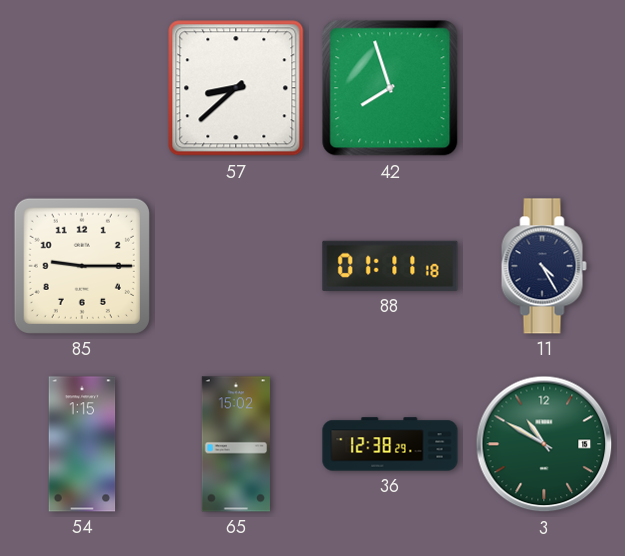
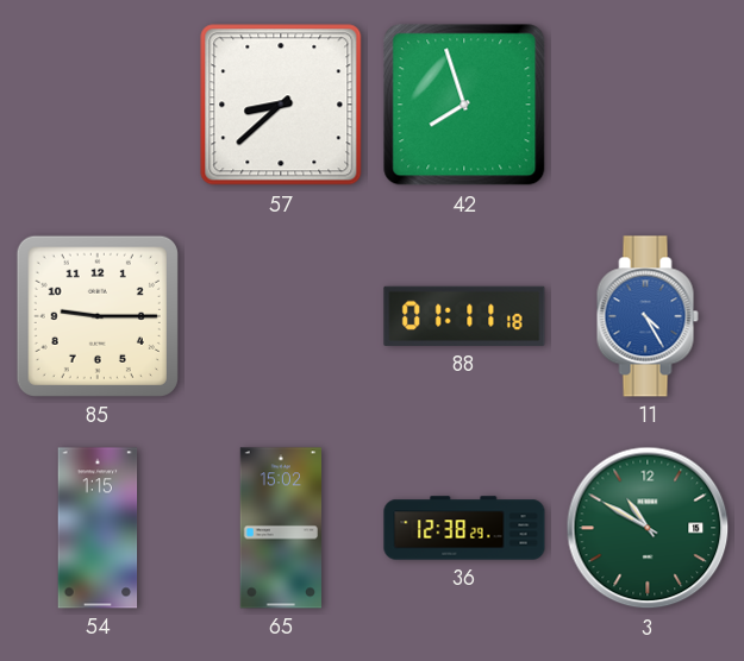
11 dial: navy -> blue (648, 316)
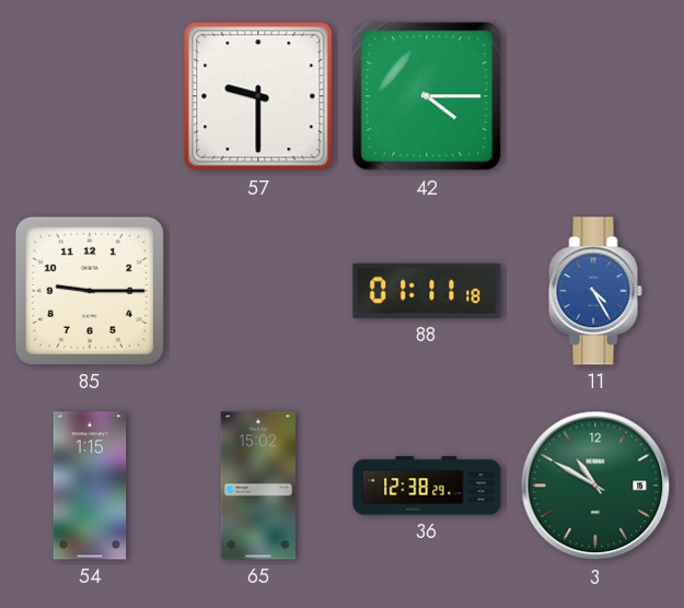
57: 8:38 -> 9:30 (258, 96)
42: 7:57 -> 4:15 (427, 96)
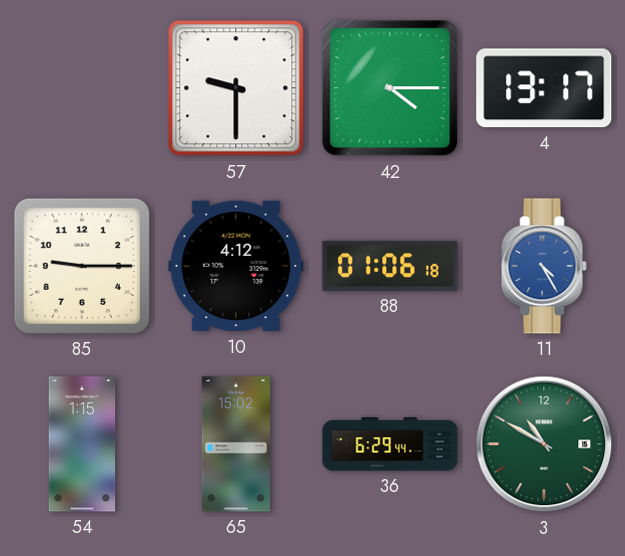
4: none -> 13:17 (544, 88)
10: none -> 4:12 (236, 266)
88: 01:11 -> 01:06 (390, 266)
36: 12:38 -> 6:29 (390, 444)
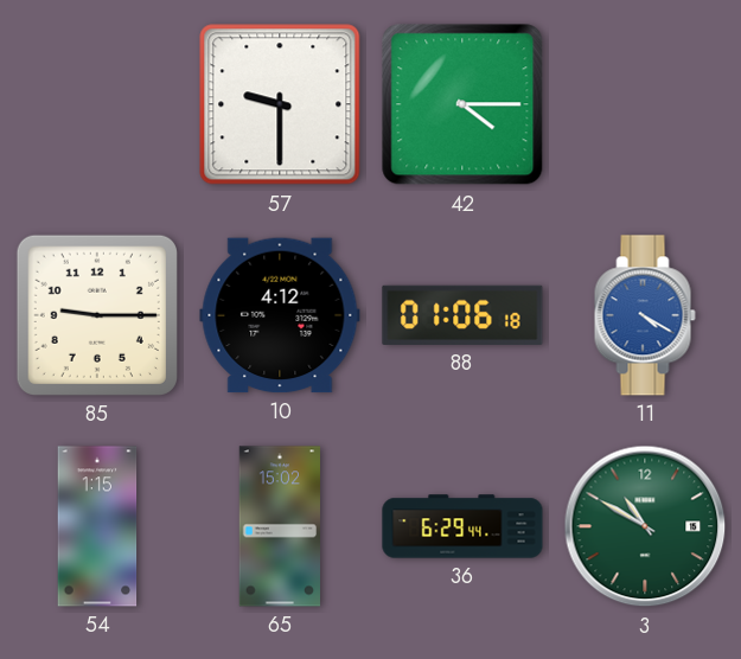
4: 13:17 -> none (544, 88)
11: 4:25 -> 4:20 (645, 315)
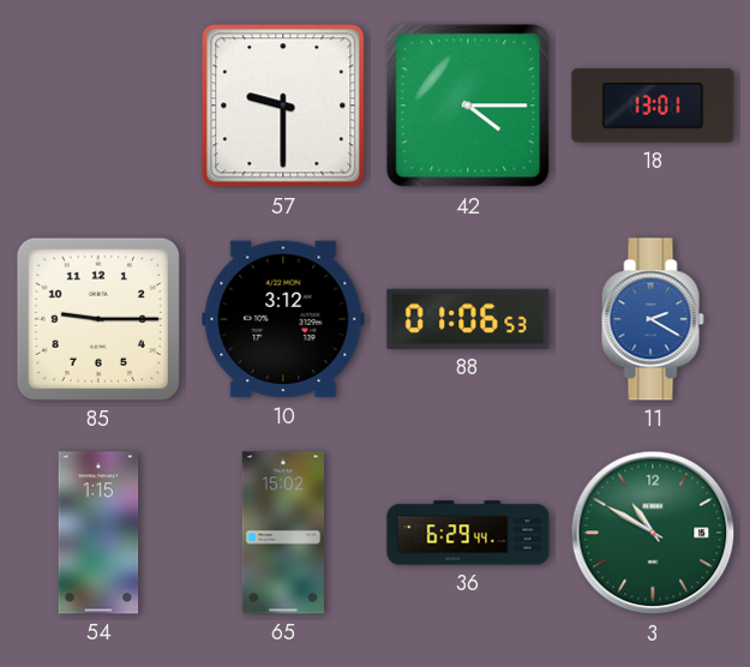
18: none -> 13:01 (653, 106)
10: 4:12 -> 3:12 (283, 319)
88: 01:06:18 -> 01:06:53 (468, 319)
11: 4:20 -> 2:20 (653, 319)
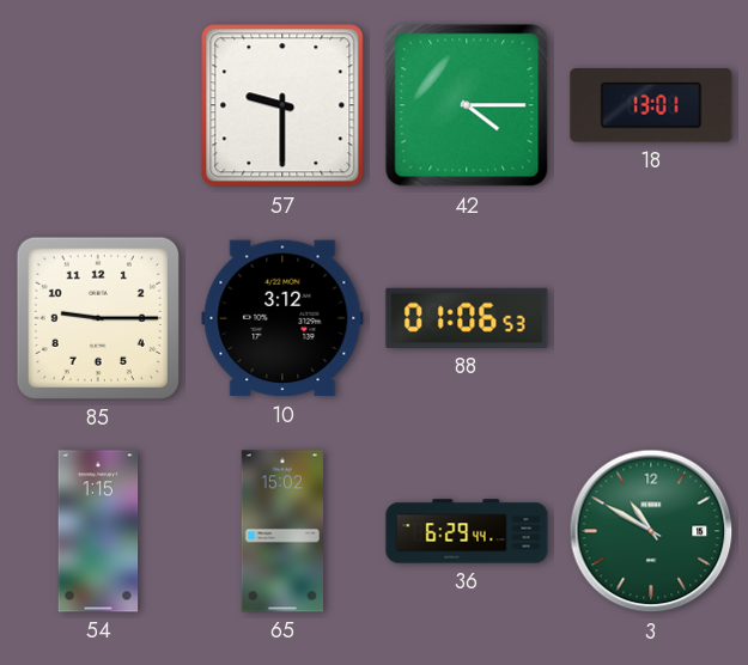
11: 2:20 -> none (653, 319)
